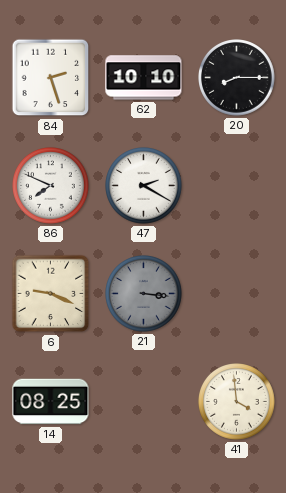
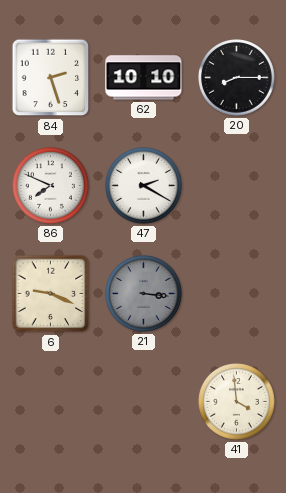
14: 08:25 -> none (51, 402)
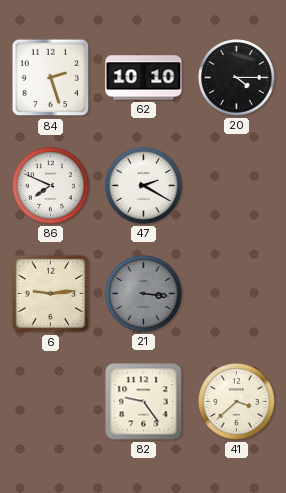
20: 8:15 -> 4:15 (237, 78)
6: 9:19 -> 9:14 (51, 294)
82: none -> 9:24 (144, 402)
41: 3:59 -> 3:38 (237, 402)
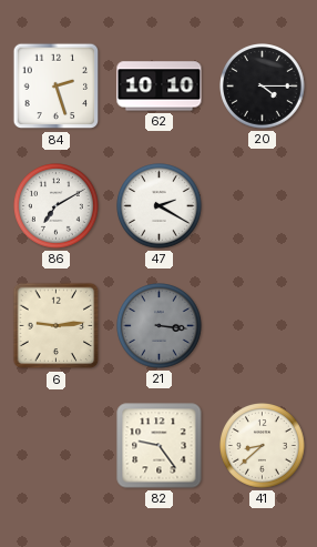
86: 7:49 -> 7:10 (57, 206)
41: 3:38 -> 8:38 (263, 446)
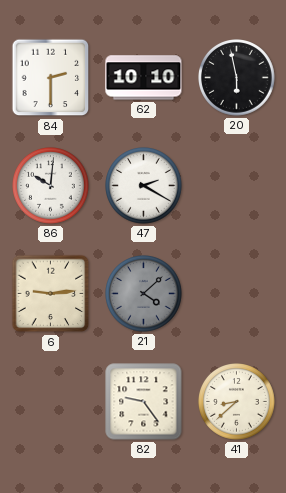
84: 2:27 -> 2:30 (51, 78)
20: 4:15 -> 5:58 (237, 78)
86: 7:10 -> 10:01 (51, 186)
21: 3:16 -> 4:08 (144, 294)
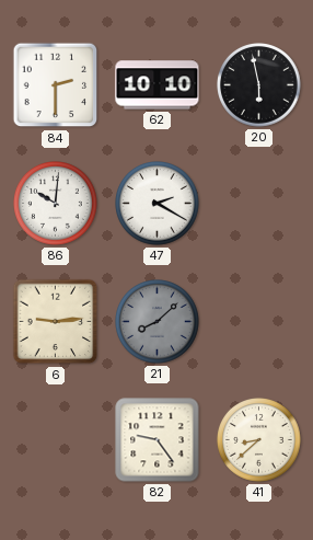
21: 4:08 -> 8:08 (158, 322)
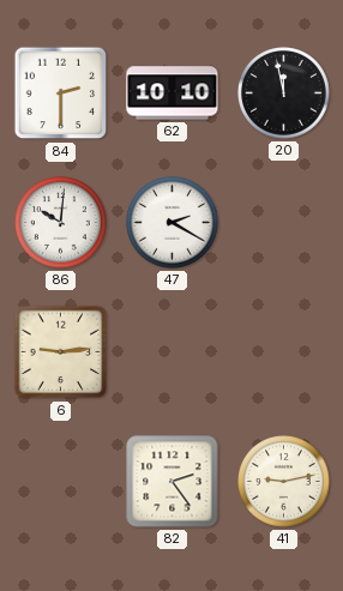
20: 5:58 -> 11:58 (284, 94)
21: 8:08 -> none (158, 322)
82: 9:24 -> 2:24 (173, 482)
41: 8:38 -> 9:13 (284, 482)
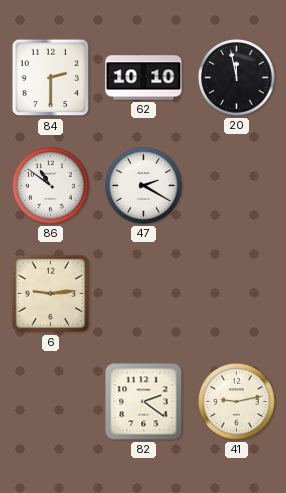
86: 10:01 -> 10:51 (51, 186)
82: 2:24 -> 2:21 (144, 402)
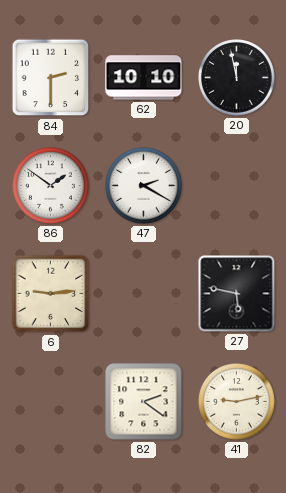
86: 10:51 -> 1:51 (51, 186)
27: none -> 5:47 (237, 294)
